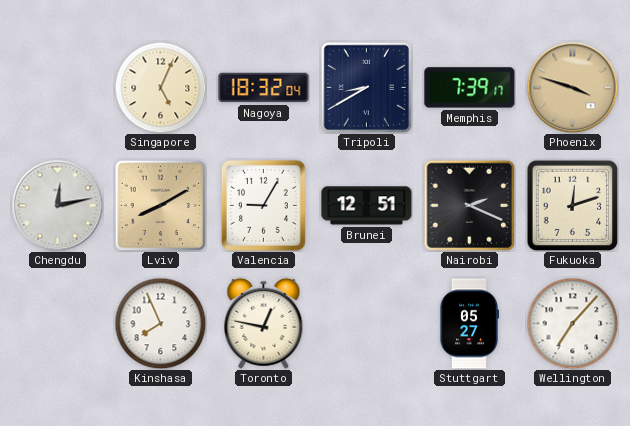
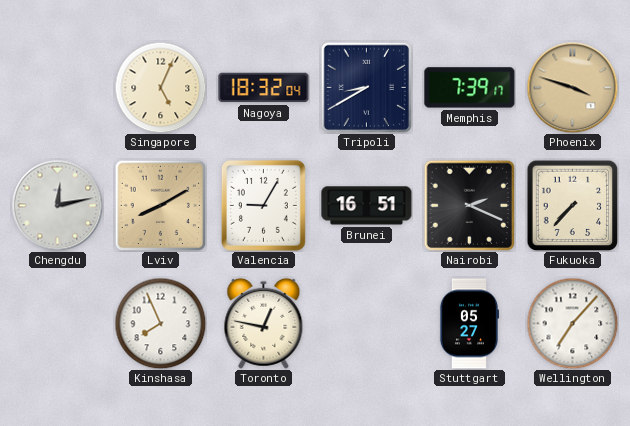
Brunei: 12:51 -> 16:51 (367, 206)
Fukuoka: 12:12 -> 7:37 (572, 205)
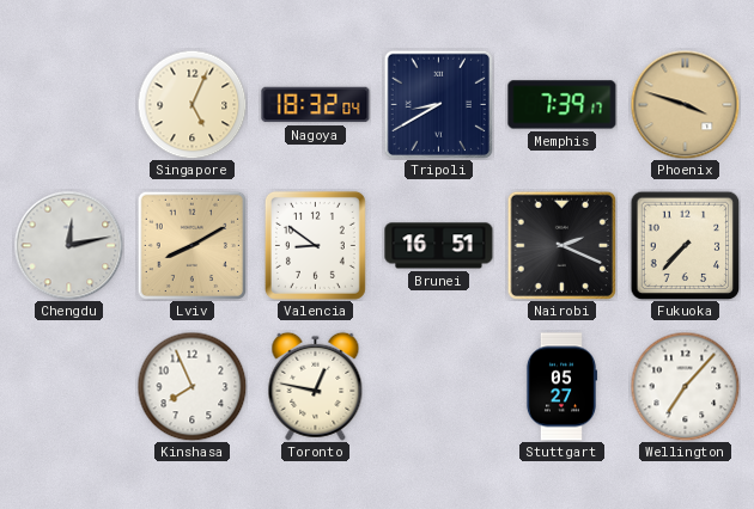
Valencia: 9:05 -> 8:51 (315, 245)
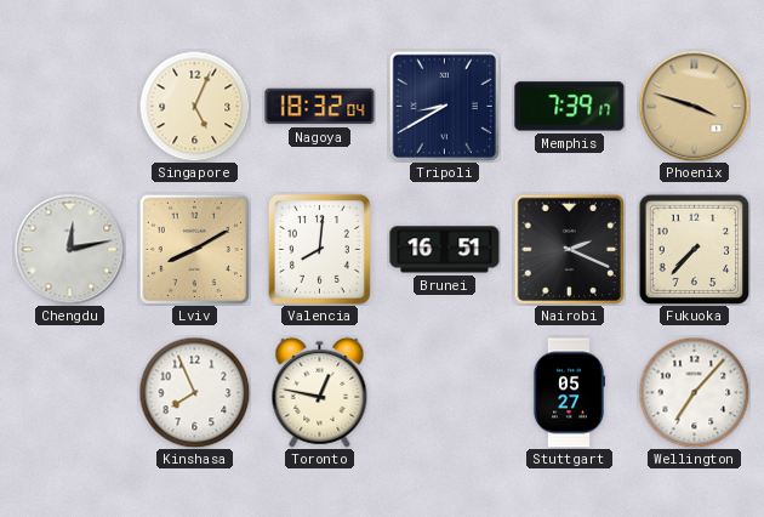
Valencia: 8:51 -> 8:01 (319, 249)
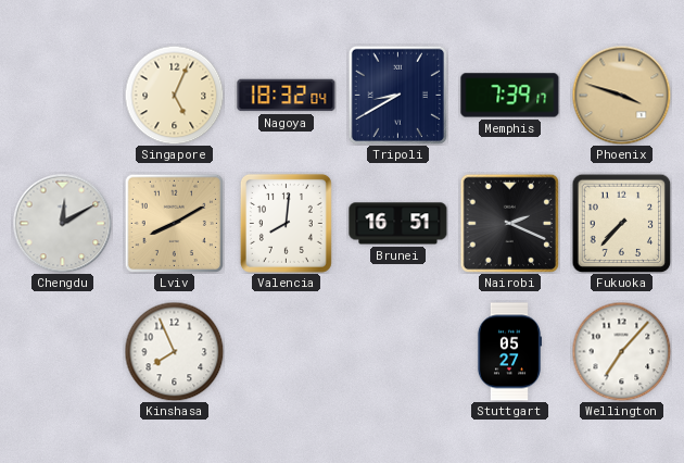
Chengdu: 12:13 -> 12:10 (62, 223)
Toronto: 12:47 -> none (320, 392)
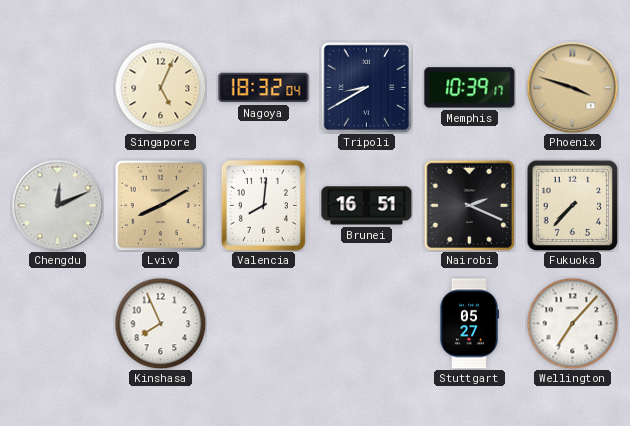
Memphis: 7:39 -> 10:39 (470, 88)
Chengdu: 12:10 -> 12:11 (57, 205)
